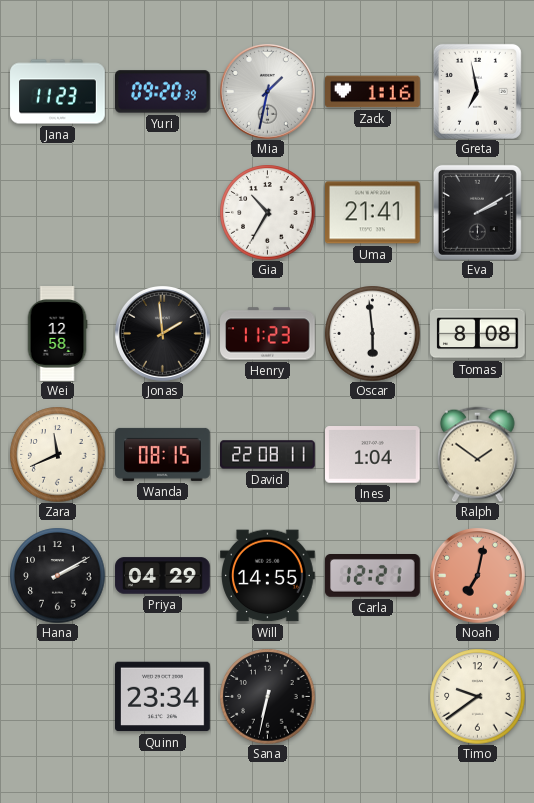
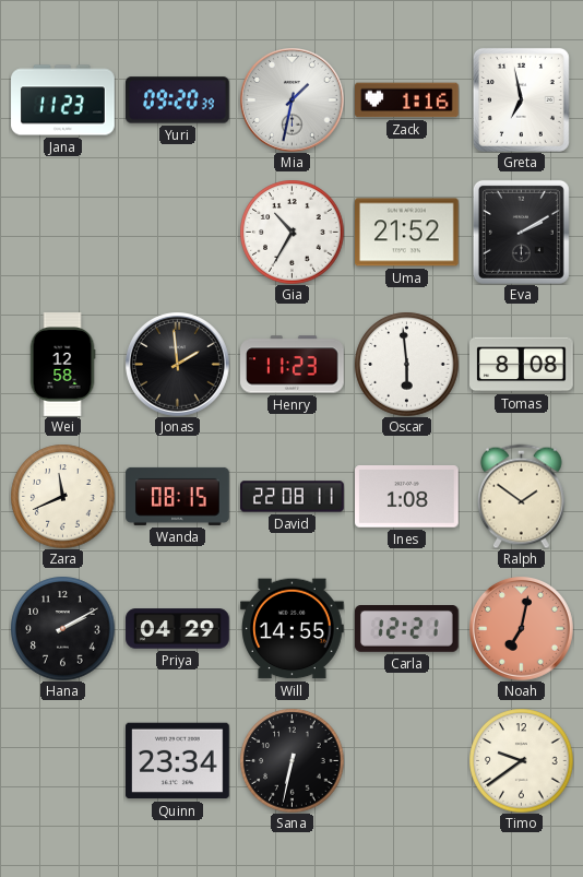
Uma: 21:41 -> 21:52 (407, 233)
Ines: 1:04 -> 1:08 (407, 497)
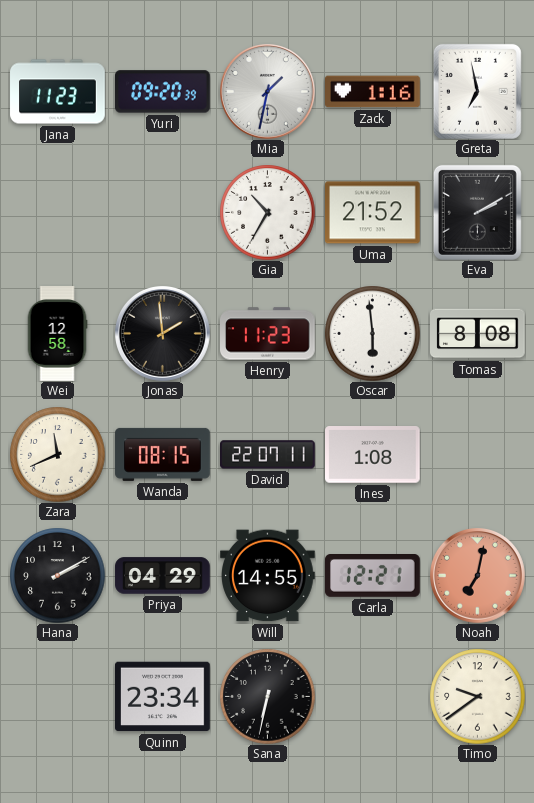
David: 22:08 -> 22:07 (268, 455)
Ralph: 1:51 -> none (522, 496)
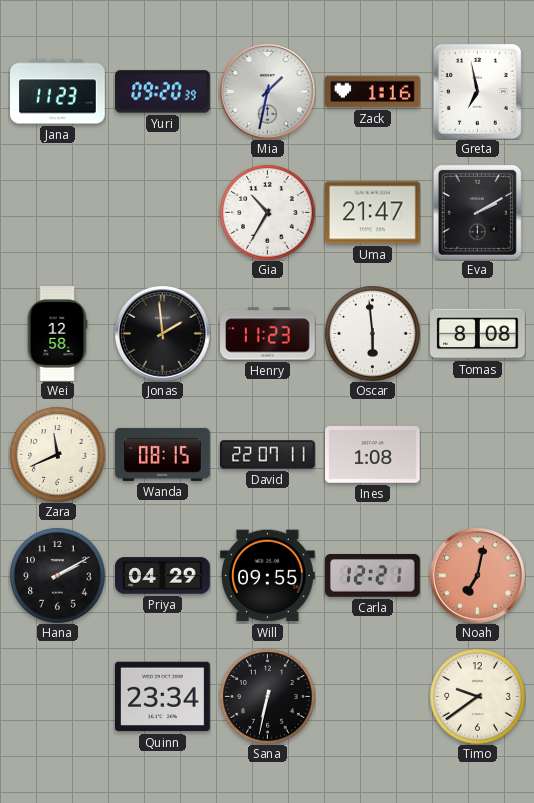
Uma: 21:52 -> 21:47 (373, 213)
Will: 14:55 -> 09:55 (268, 576)
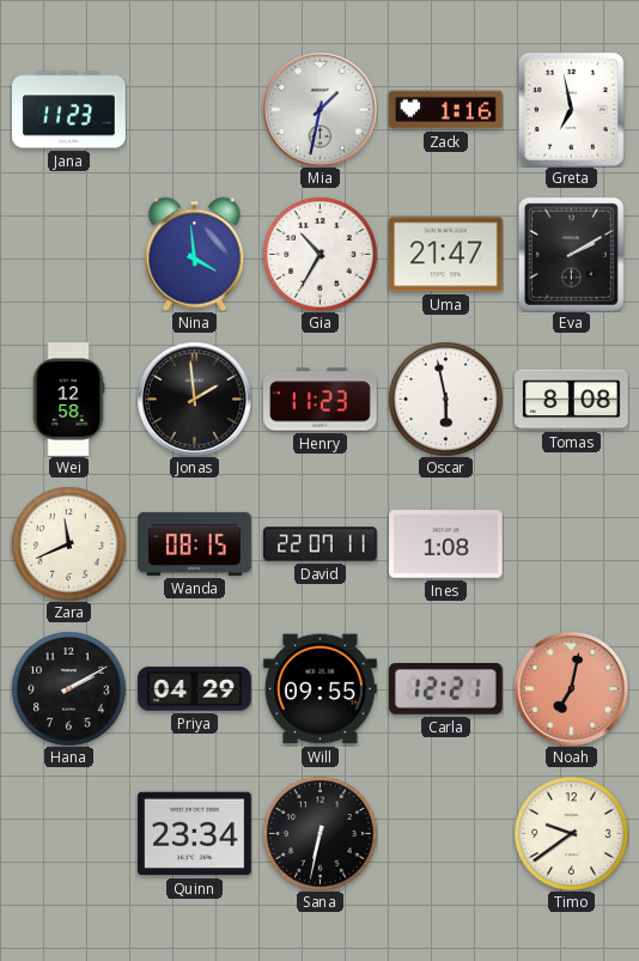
Yuri: 09:20 -> none (163, 92)
Nina: none -> 3:59 (195, 254)
Oscar: 5:59 -> 5:58 (445, 399)
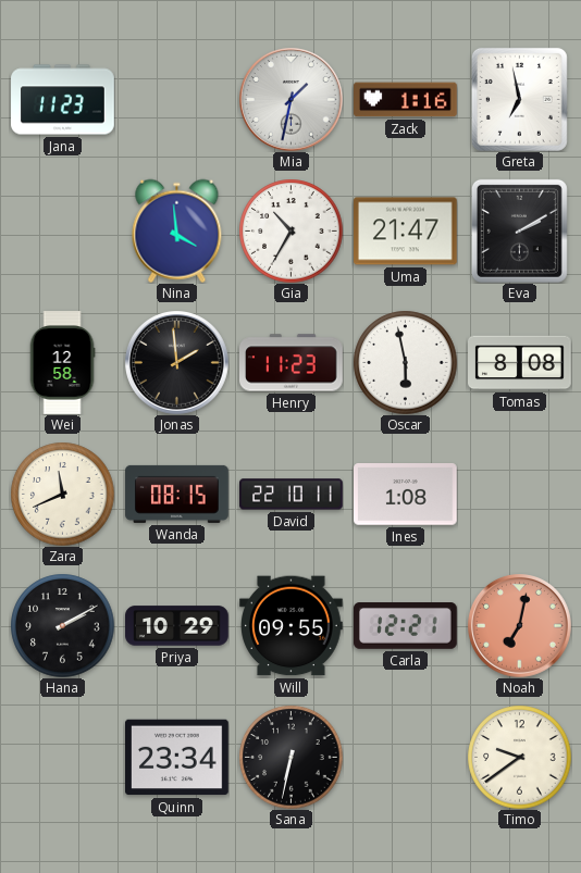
David: 22:07 -> 22:10 (292, 495)
Priya: 04:29 -> 10:29 (177, 626)
